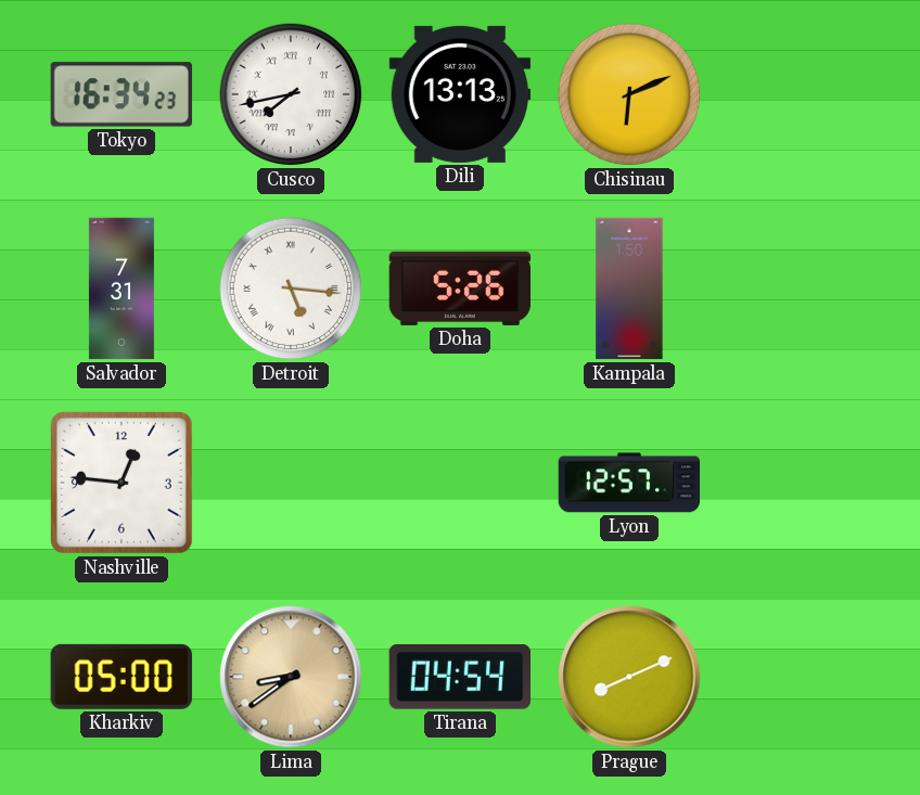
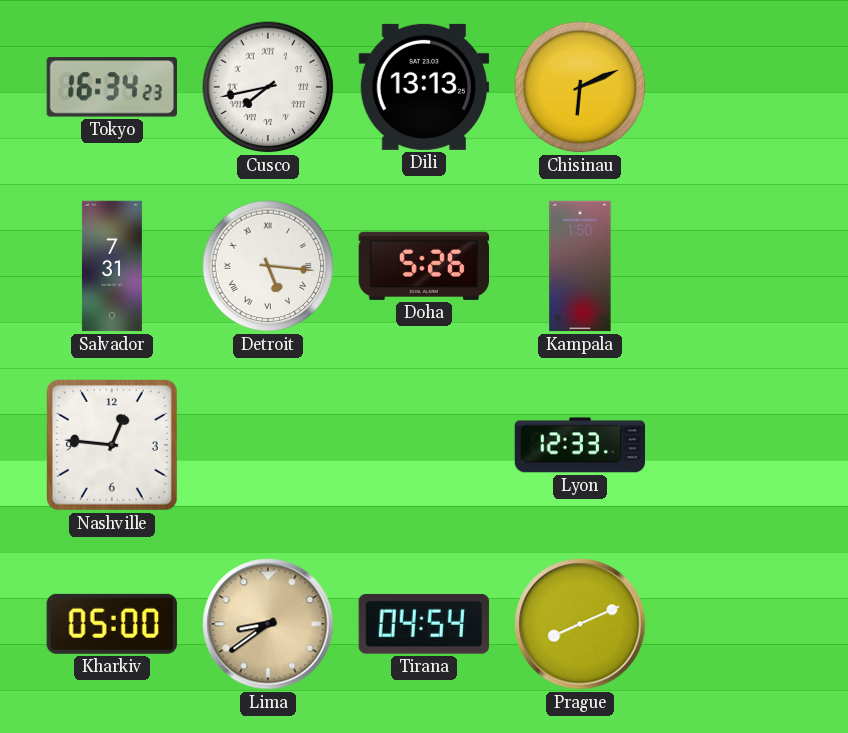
Lyon: 12:57 -> 12:33 (580, 445)
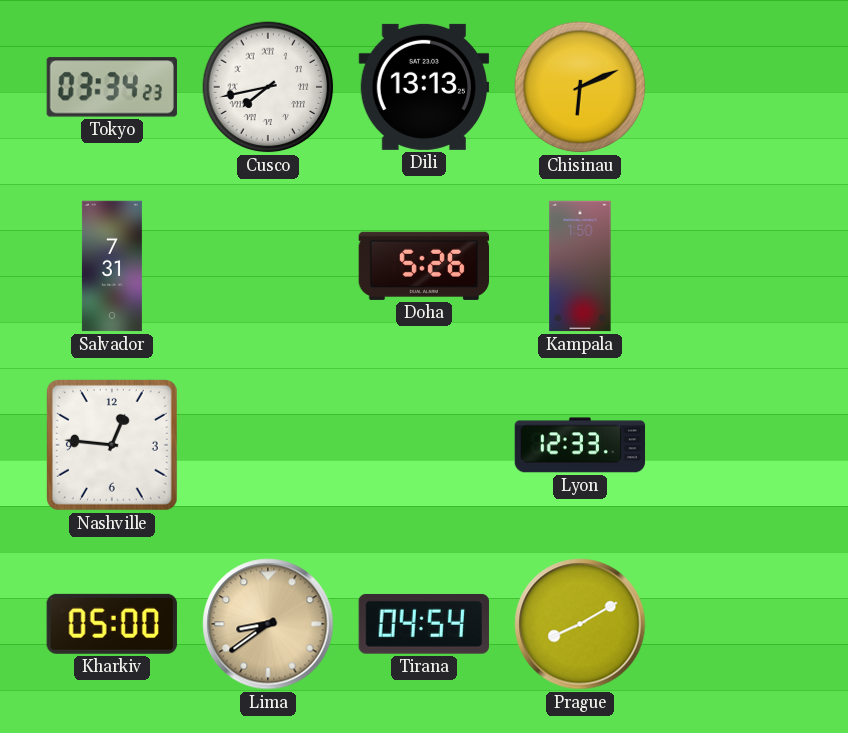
Tokyo: 16:34 -> 03:34 (112, 87)
Detroit: 5:16 -> none (268, 266)
Prague: 8:11 -> 8:10 (580, 624)
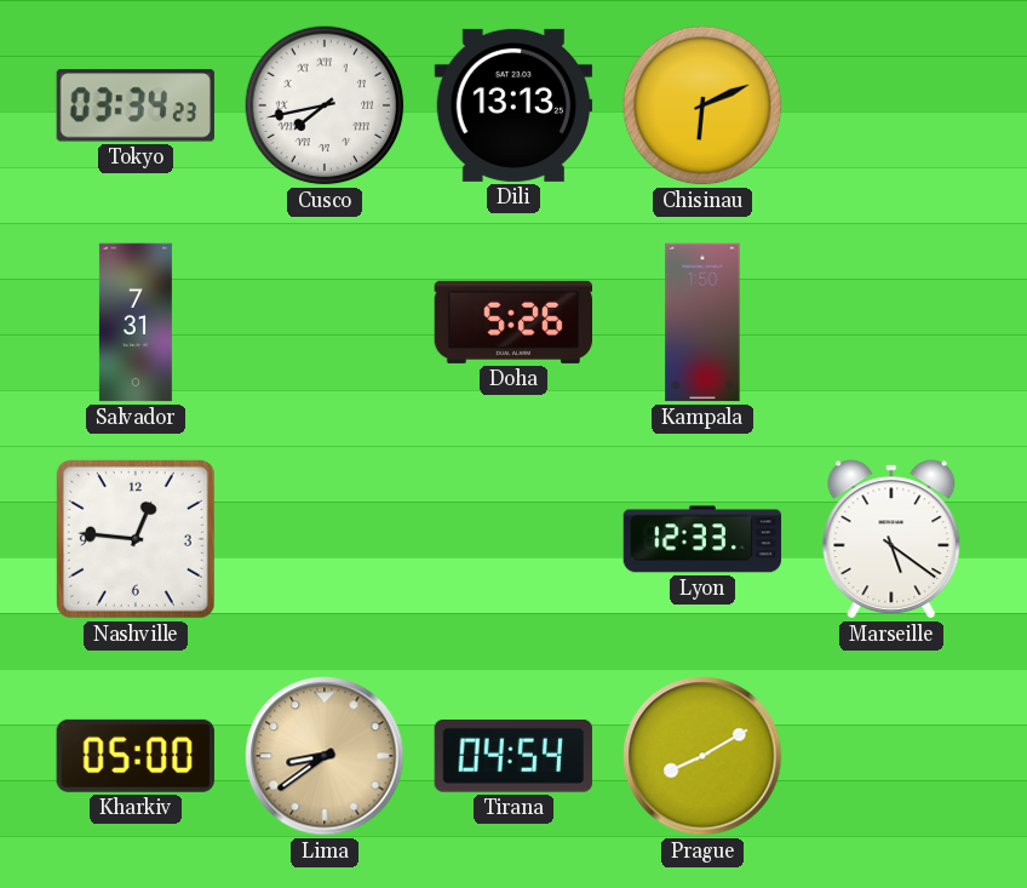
Marseille: none -> 5:21 (891, 539)
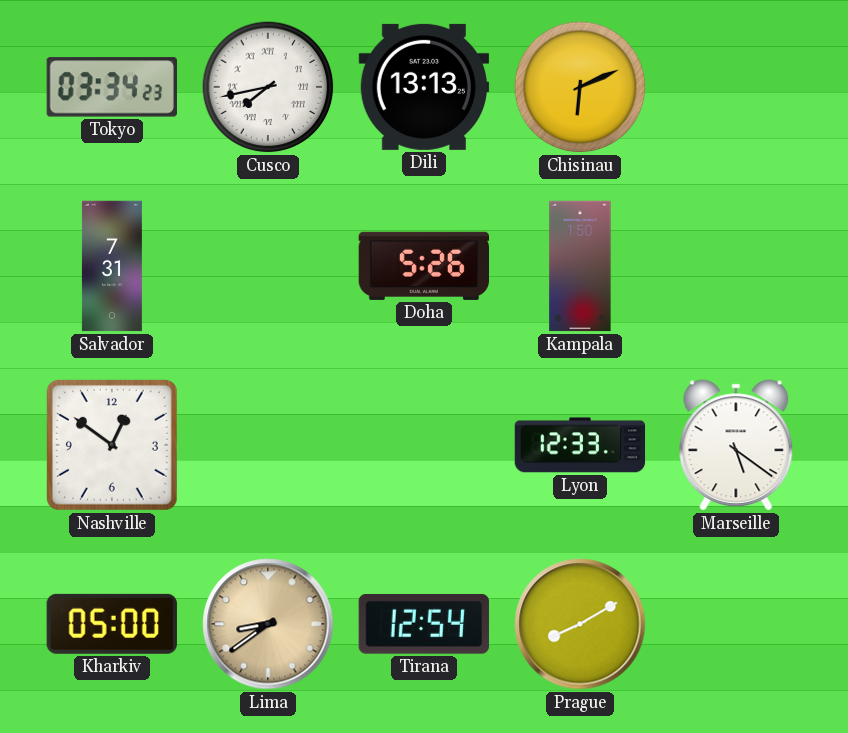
Nashville: 12:46 -> 12:51 (112, 445)
Tirana: 04:54 -> 12:54 (424, 624)
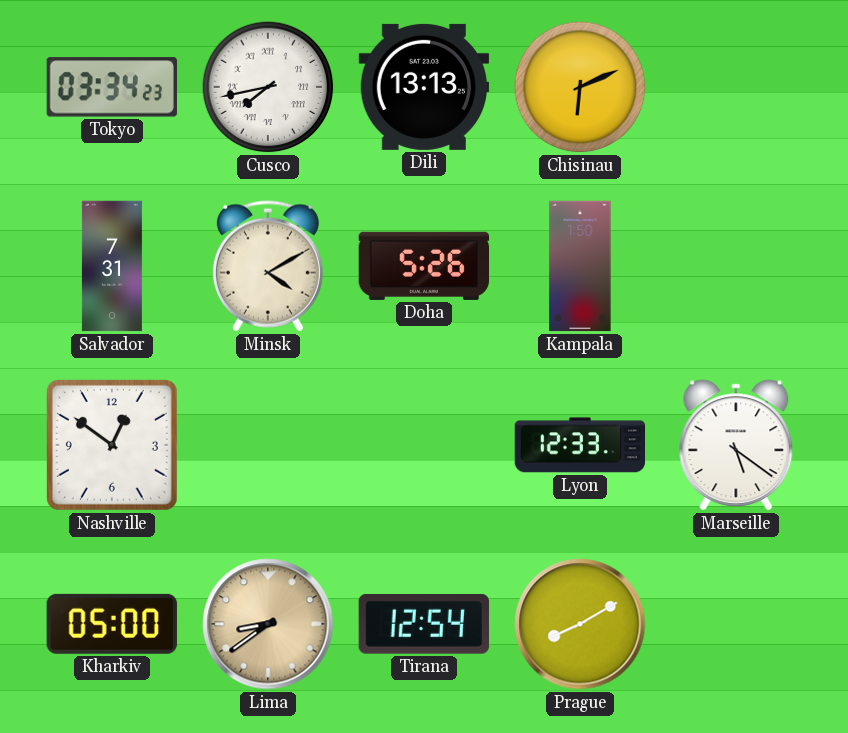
Minsk: none -> 4:10 (268, 266)
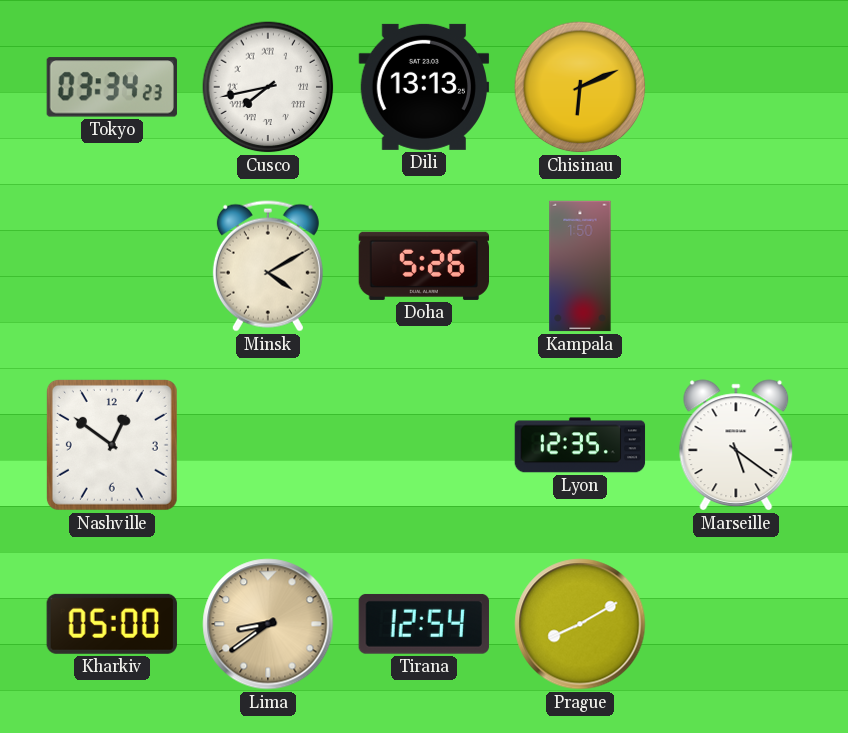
Salvador: 7:31 -> none (112, 266)
Lyon: 12:33 -> 12:35 (580, 445)
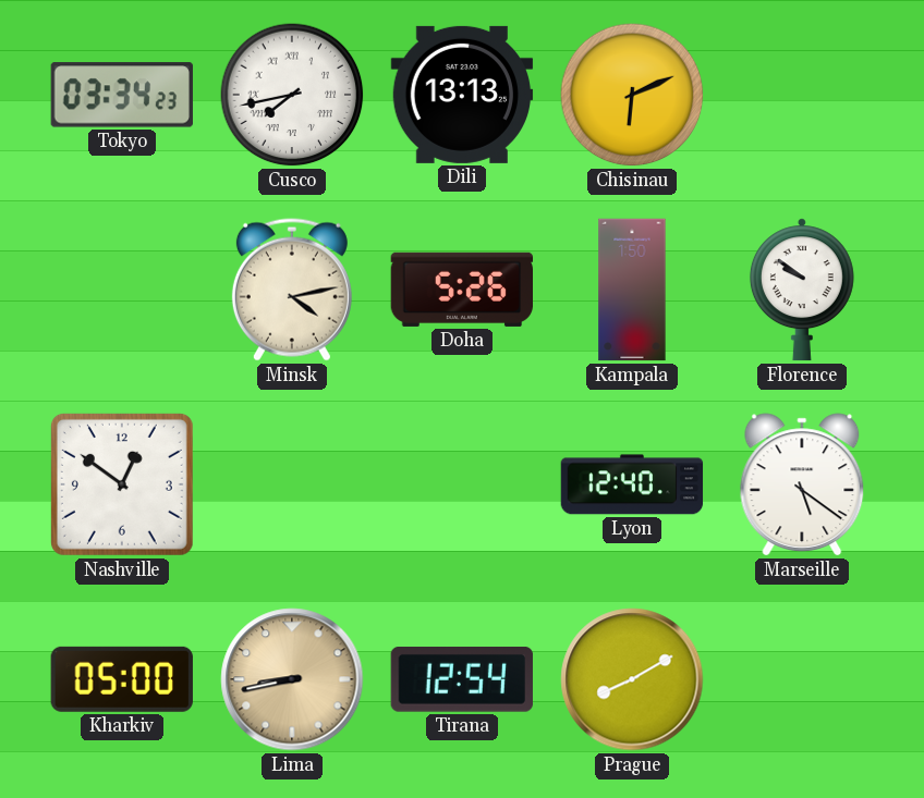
Minsk: 4:10 -> 4:13 (292, 290)
Florence: none -> 9:51 (802, 290)
Lyon: 12:35 -> 12:40 (632, 484)
Lima: 8:39 -> 8:43 (292, 679)
